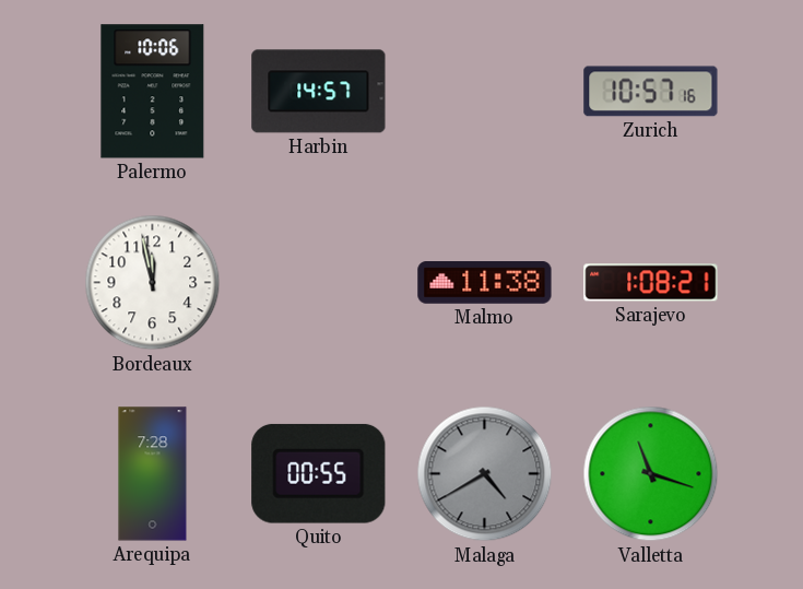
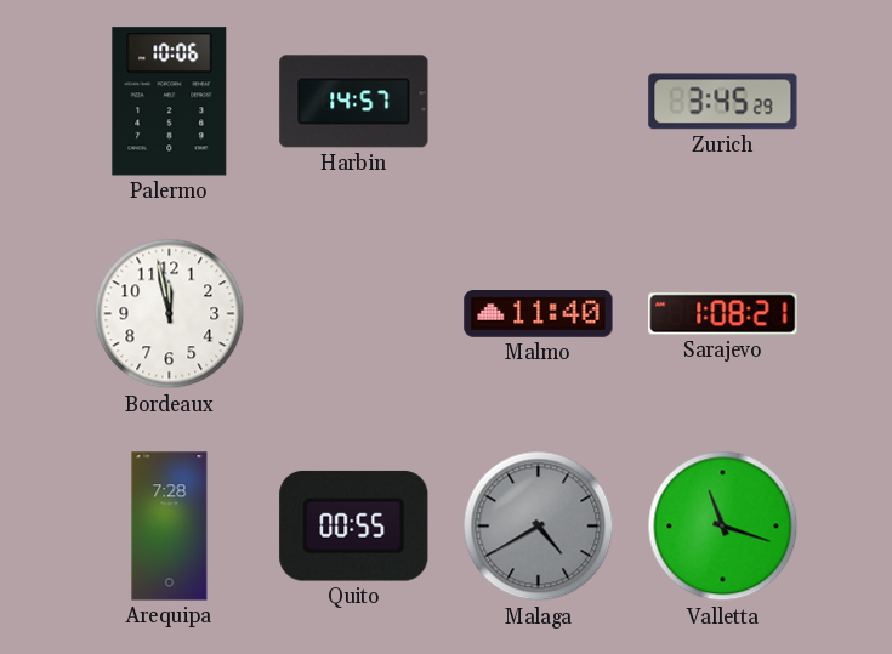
Zurich: 10:57 -> 3:45 (723, 102)
Malmo: 11:38 -> 11:40 (539, 314)
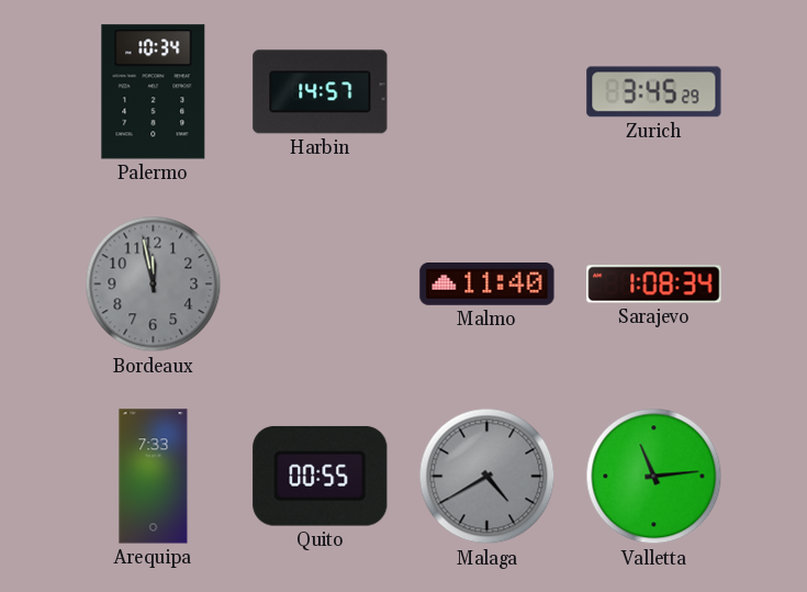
Palermo: 10:06 -> 10:34 (154, 92)
Bordeaux dial: white -> grey (154, 284)
Sarajevo: 1:08:21 -> 1:08:34 (654, 284)
Arequipa: 7:28 -> 7:33 (154, 477)
Valletta: 11:18 -> 11:14 (654, 477)
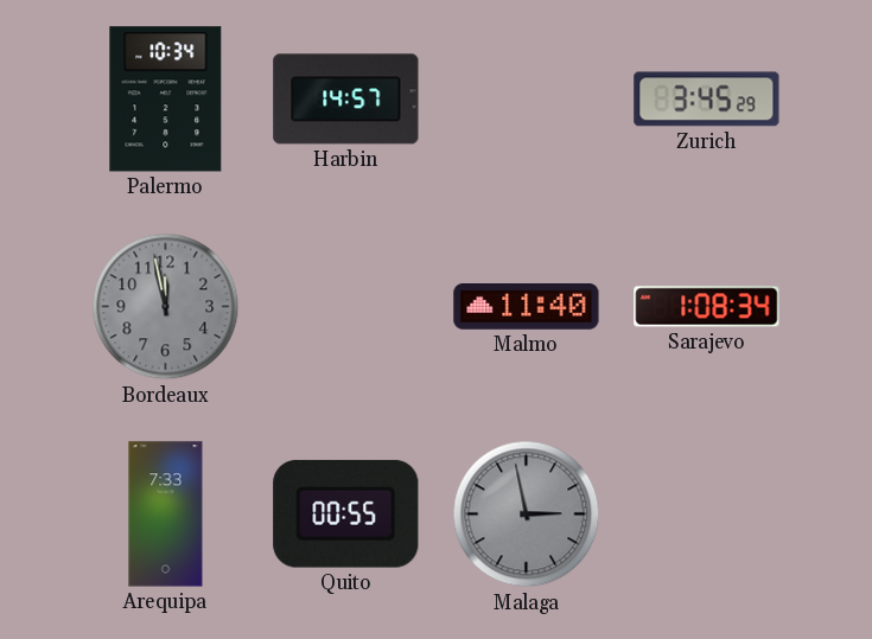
Malaga: 4:40 -> 2:58 (527, 515)
Valletta: 11:14 -> none (654, 477)
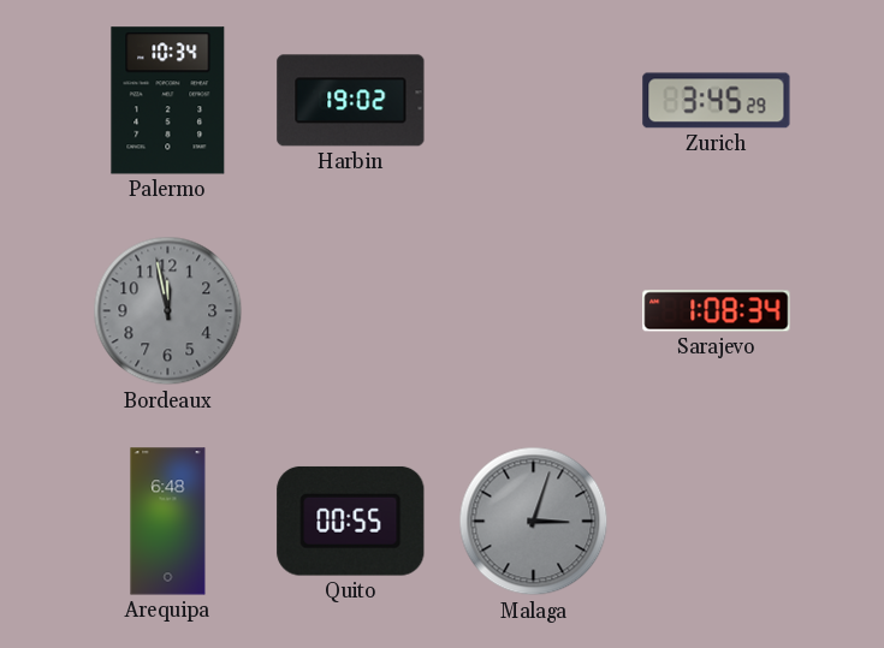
Harbin: 14:57 -> 19:02 (351, 101)
Malmo: 11:40 -> none (527, 307)
Arequipa: 7:33 -> 6:48 (168, 522)
Malaga: 2:58 -> 3:03 (534, 522)
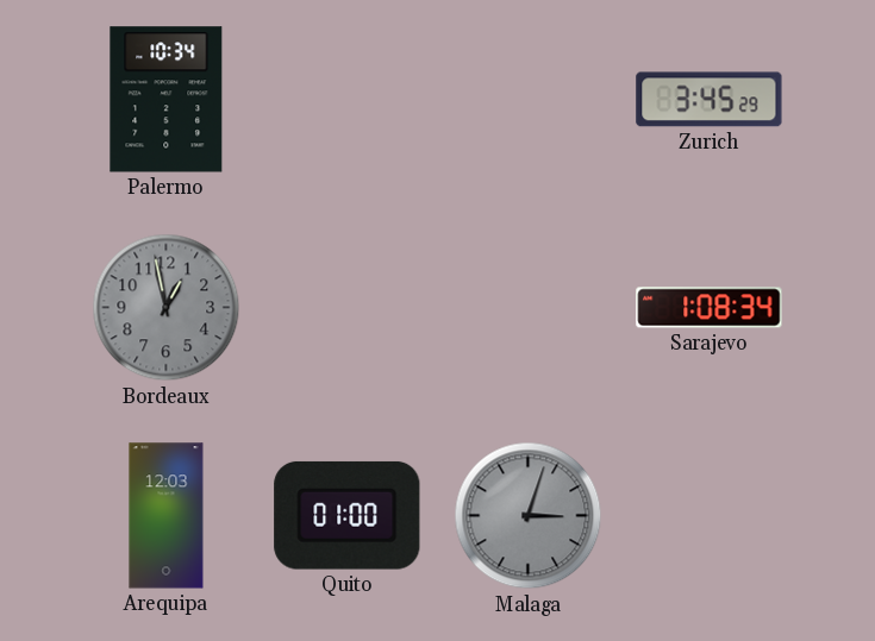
Harbin: 19:02 -> none (351, 101)
Bordeaux: 11:58 -> 12:58 (167, 308)
Arequipa: 6:48 -> 12:03 (167, 516)
Quito: 00:55 -> 01:00 (348, 515)
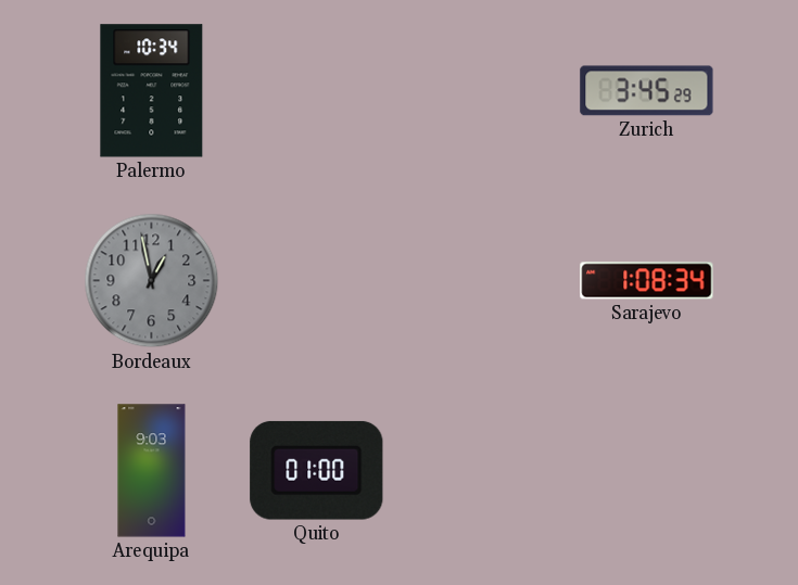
Arequipa: 12:03 -> 9:03 (152, 471)
Malaga: 3:03 -> none (529, 516)
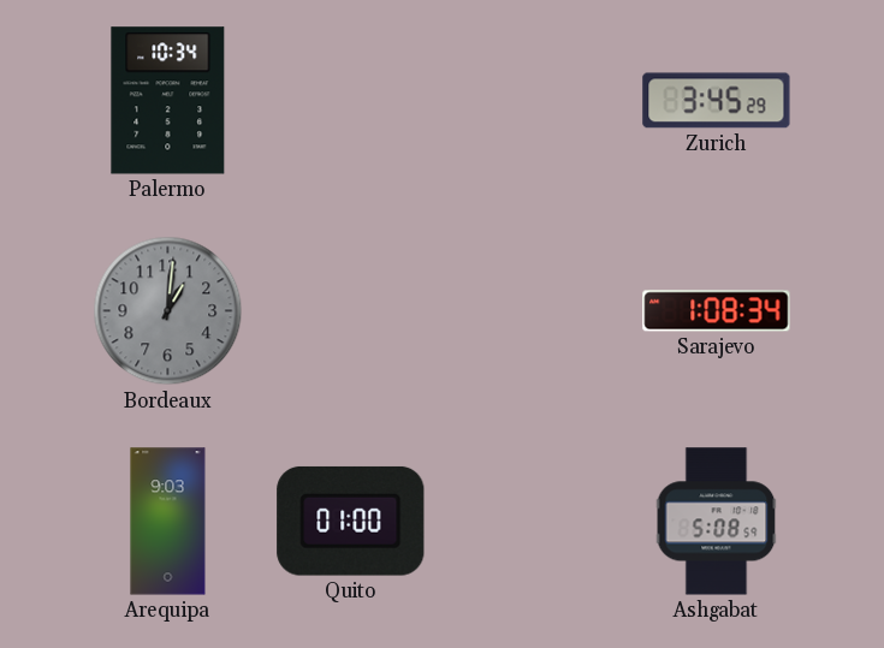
Bordeaux: 12:58 -> 1:01 (168, 311)
Ashgabat: none -> 5:08 (717, 522)
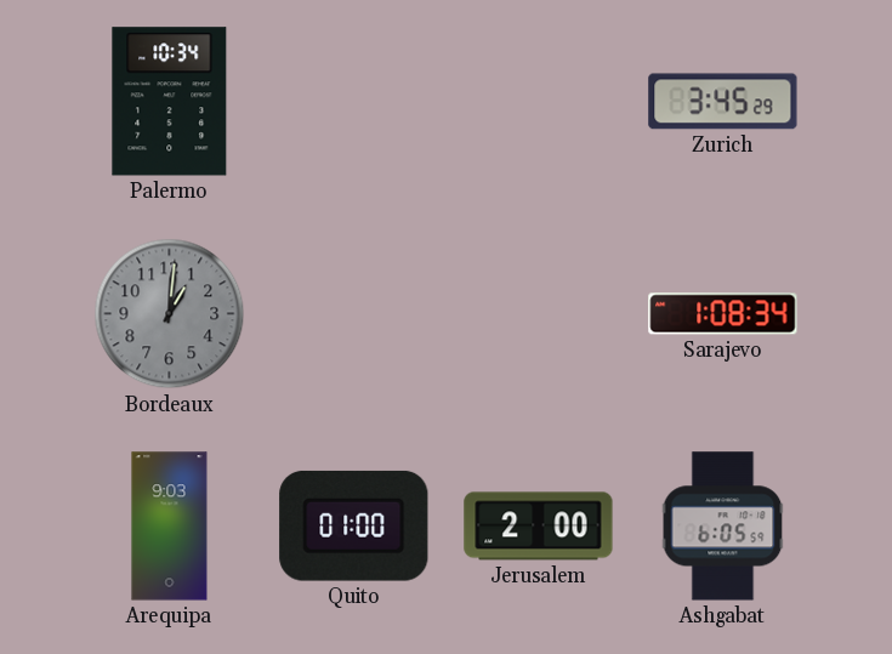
Jerusalem: none -> 2:00 (539, 527)
Ashgabat: 5:08 -> 6:05 (723, 527)
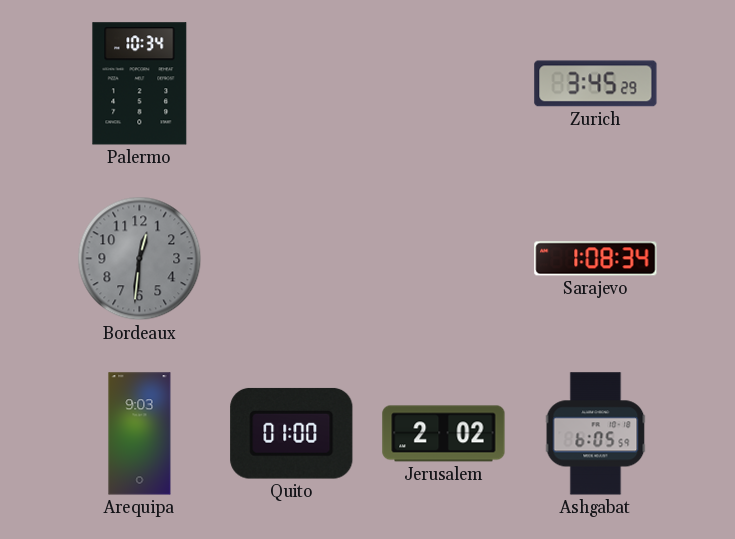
Bordeaux: 1:01 -> 12:31 (140, 259)
Jerusalem: 2:00 -> 2:02 (444, 434)
